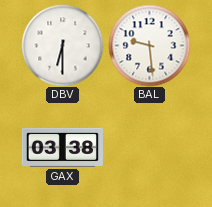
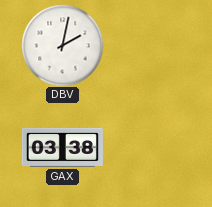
DBV: 6:30 -> 2:02 (62, 45)
BAL: 9:29 -> none (149, 45)
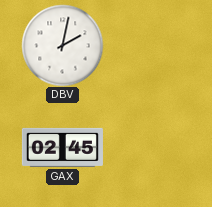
GAX: 03:38 -> 02:45 (62, 147)
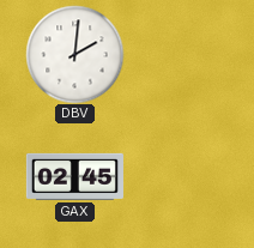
DBV: 2:02 -> 2:01 (74, 54)
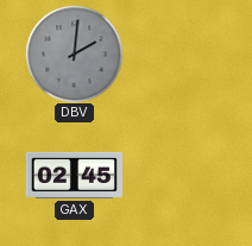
DBV dial: white -> grey (74, 53)
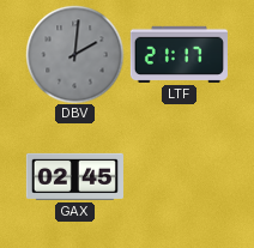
LTF: none -> 21:17 (179, 54)
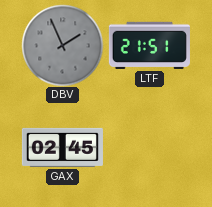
DBV: 2:01 -> 1:56 (62, 45)
LTF: 21:17 -> 21:51 (149, 45)
